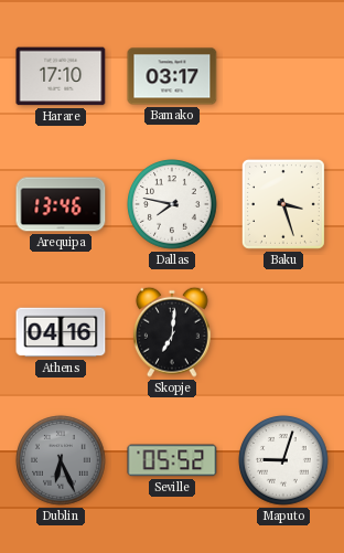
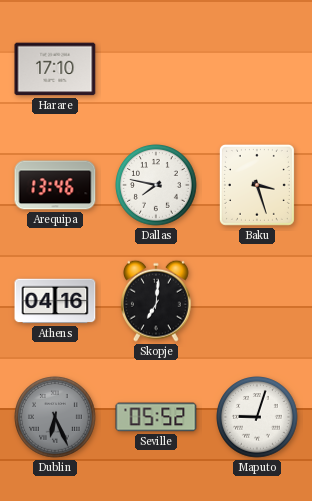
Bamako: 03:17 -> none (172, 76)
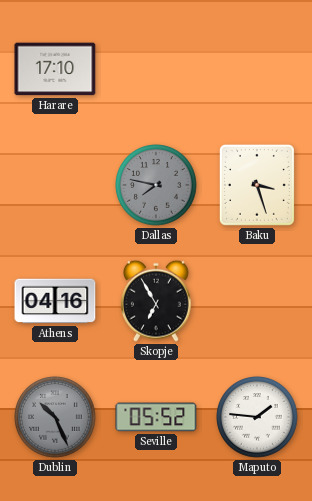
Arequipa: 13:46 -> none (55, 185)
Dallas dial: white -> grey (157, 186)
Skopje: 7:01 -> 6:55 (156, 301)
Dublin: 6:26 -> 10:26 (56, 418)
Maputo: 9:03 -> 1:46 (258, 418)
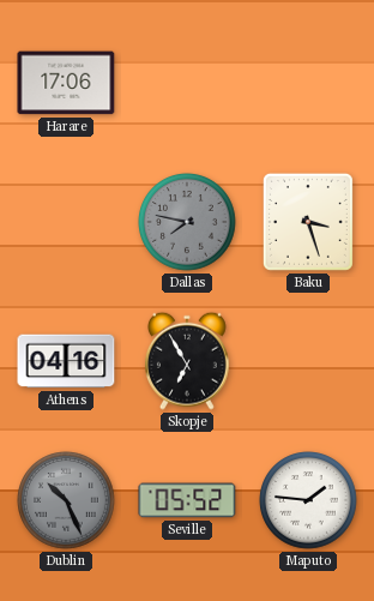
Harare: 17:10 -> 17:06 (66, 83)
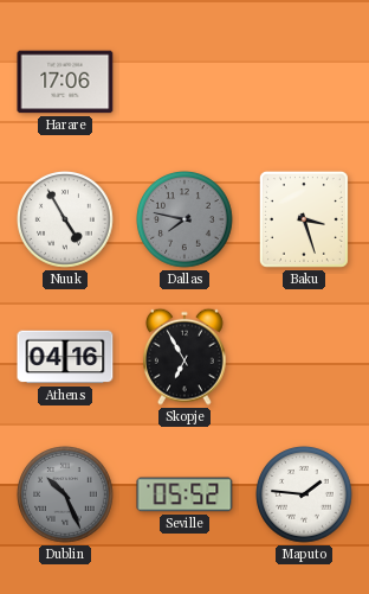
Nuuk: none -> 4:55 (66, 221)
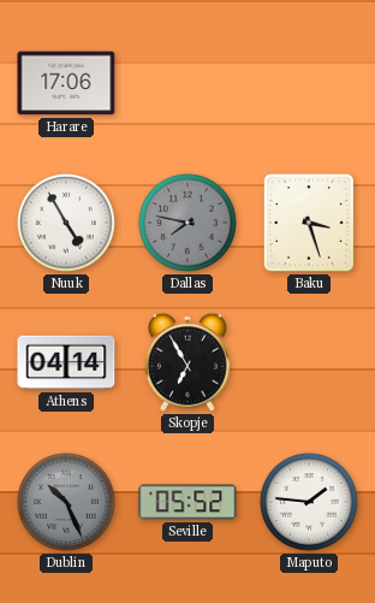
Athens: 04:16 -> 04:14 (66, 362)
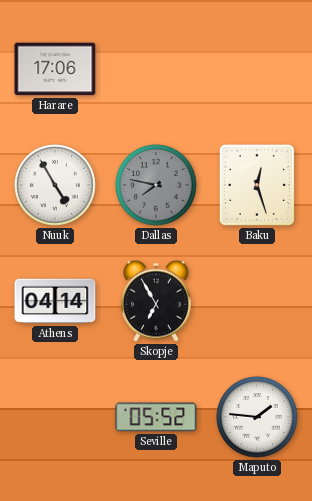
Baku: 3:27 -> 12:27 (257, 185)
Dublin: 10:26 -> none (67, 503)
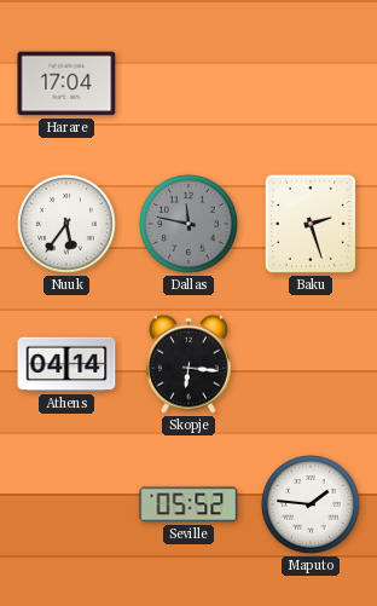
Harare: 17:06 -> 17:04 (66, 83)
Nuuk: 4:55 -> 5:36 (68, 225)
Dallas: 7:47 -> 11:47 (190, 225)
Baku: 12:27 -> 2:27 (311, 224)
Skopje: 6:55 -> 6:16 (188, 364)
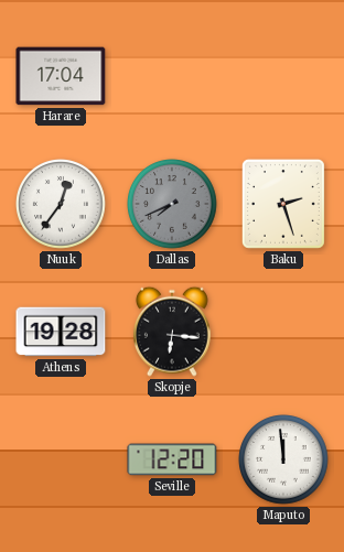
Nuuk: 5:36 -> 12:36 (62, 205)
Dallas: 11:47 -> 7:41 (173, 205)
Athens: 04:14 -> 19:28 (61, 332)
Seville: 05:52 -> 12:20 (172, 459)
Maputo: 1:46 -> 11:59 (284, 461)
